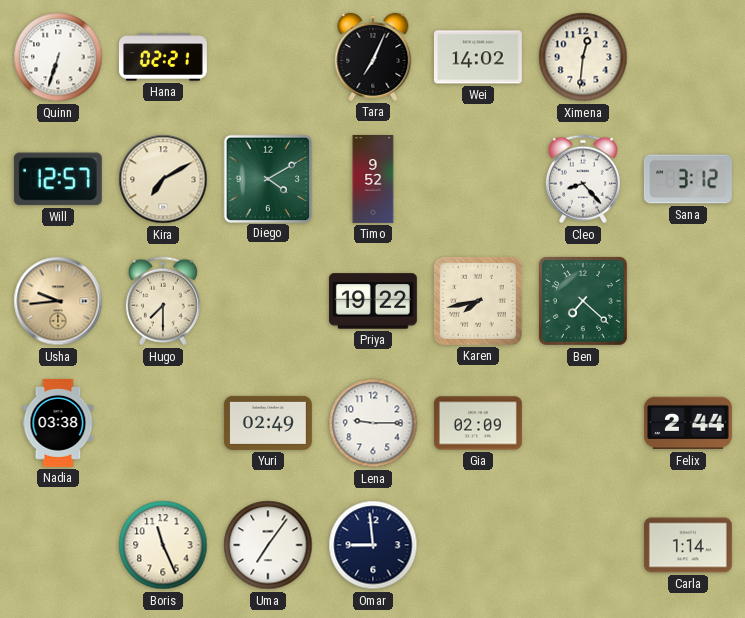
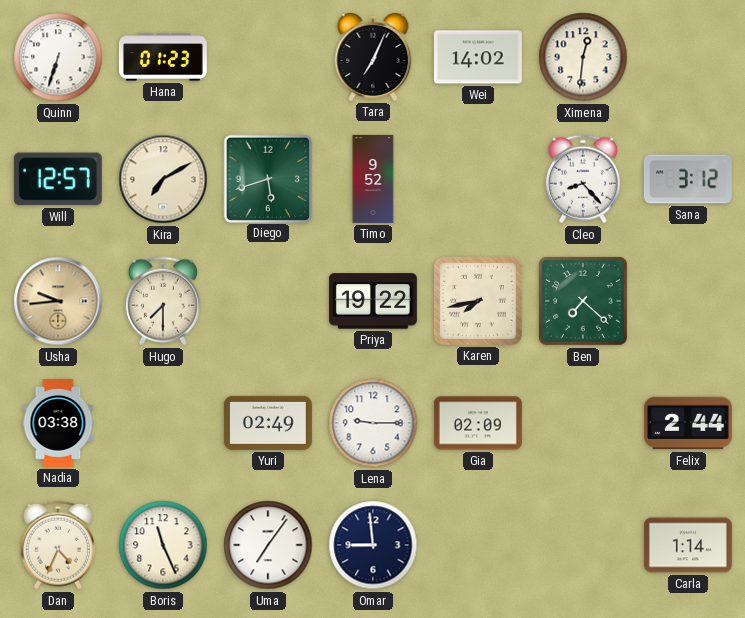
Hana: 02:21 -> 01:23 (163, 57)
Diego: 4:10 -> 5:42 (267, 178)
Dan: none -> 4:34 (58, 545)
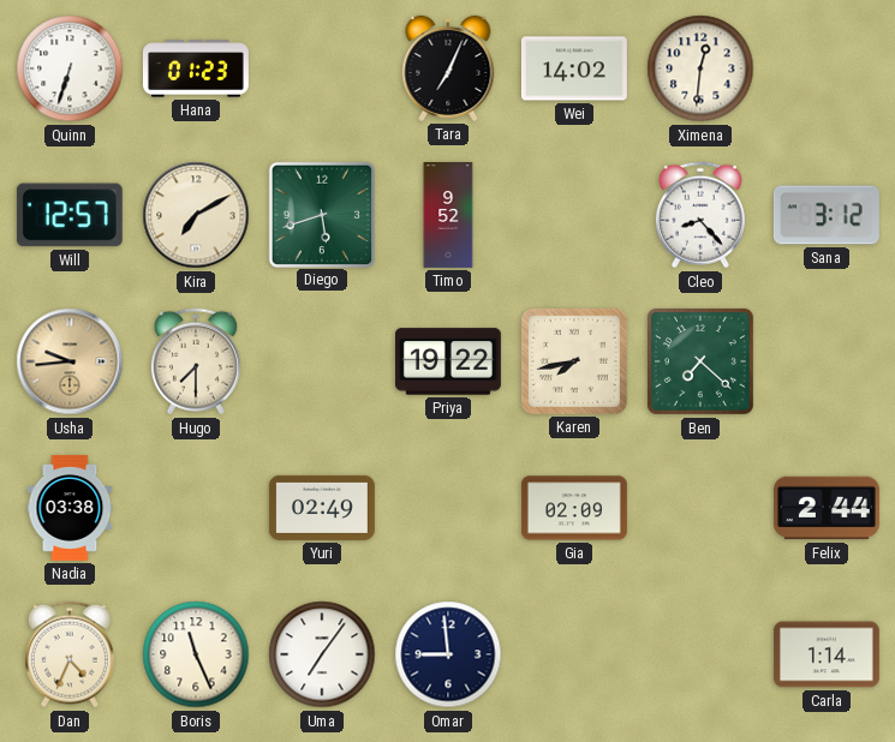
Lena: 9:15 -> none (373, 423)
